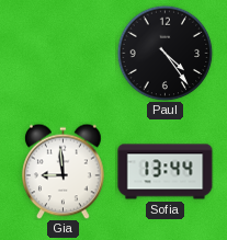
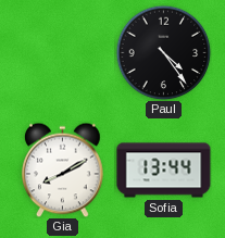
Gia: 8:59 -> 8:10 (63, 170)
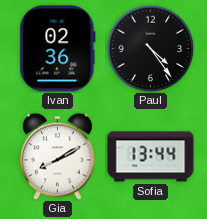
Ivan: none -> 02:36 (58, 49)
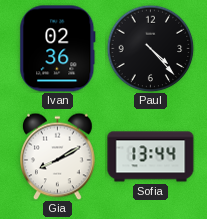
Paul: 4:24 -> 4:23 (150, 48)
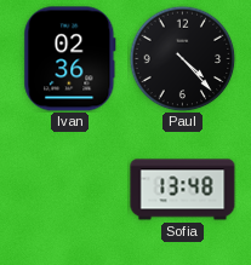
Gia: 8:10 -> none (58, 156)
Sofia: 13:44 -> 13:48 (183, 190)
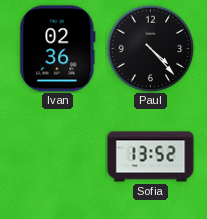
Sofia: 13:48 -> 13:52 (151, 157)
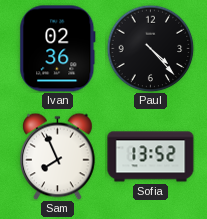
Sam: none -> 7:56 (58, 156)
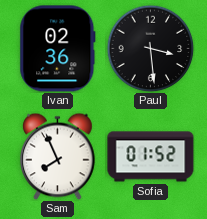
Paul: 4:23 -> 3:29 (150, 48)
Sofia: 13:52 -> 01:52 (151, 157)
